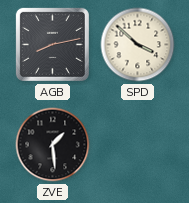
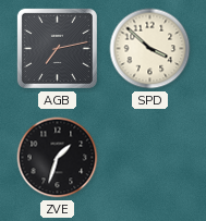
AGB: 8:13 -> 7:13 (57, 48)
ZVE: 1:29 -> 1:33 (58, 158)
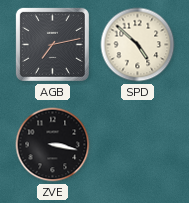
SPD: 3:52 -> 4:52 (138, 45)
ZVE: 1:33 -> 3:17 (53, 145)
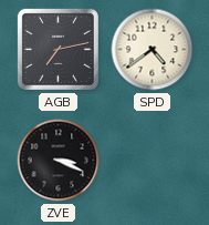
SPD: 4:52 -> 4:39 (153, 50)
ZVE: 3:17 -> 3:19 (59, 161)
